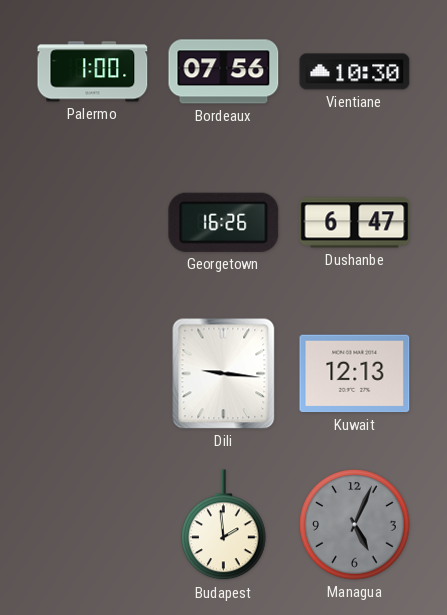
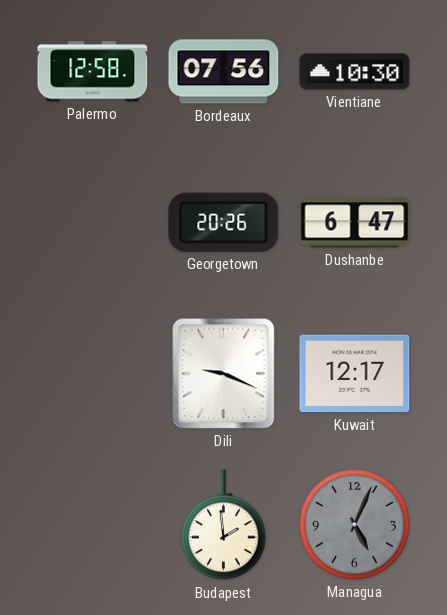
Palermo: 1:00 -> 12:58 (93, 72)
Georgetown: 16:26 -> 20:26 (224, 222)
Dili: 9:16 -> 9:19 (224, 374)
Kuwait: 12:13 -> 12:17 (355, 374)
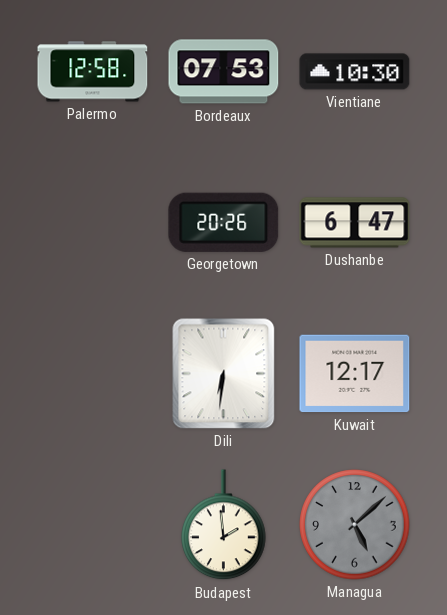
Bordeaux: 07:56 -> 07:53 (224, 72)
Dili: 9:19 -> 6:31 (224, 374)
Managua: 5:04 -> 5:08 (355, 525)
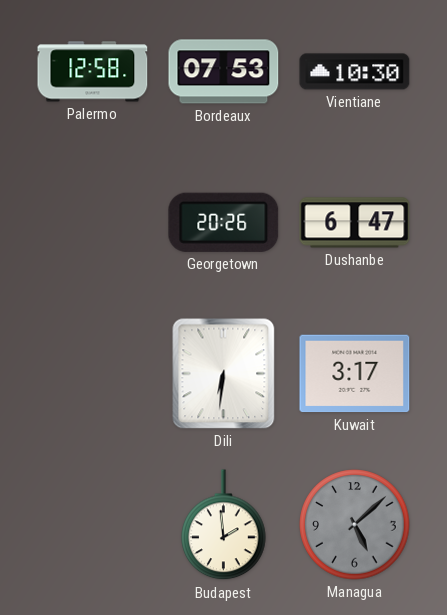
Kuwait: 12:17 -> 3:17 (355, 374)
